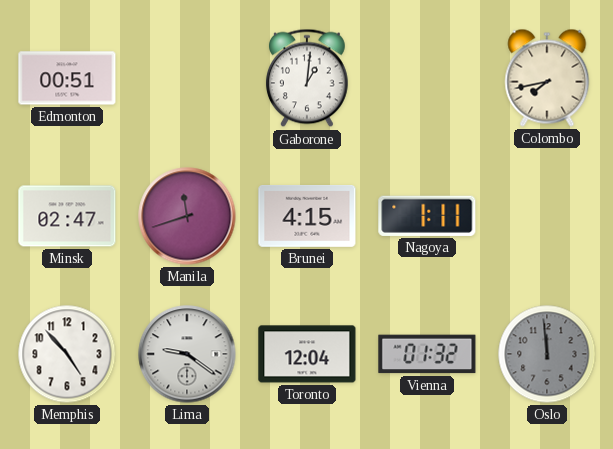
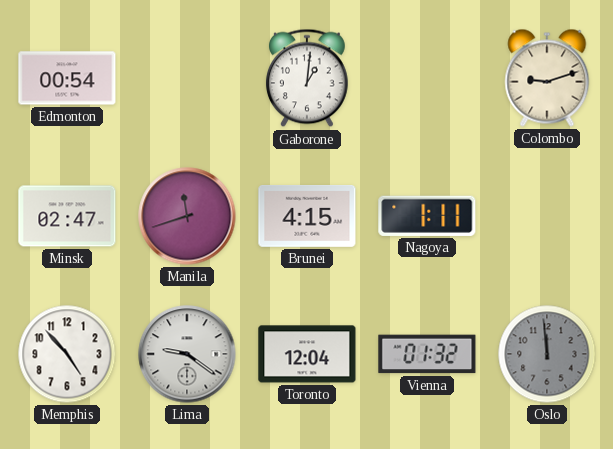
Edmonton: 00:51 -> 00:54 (67, 78)
Colombo: 7:43 -> 9:12 (547, 78)
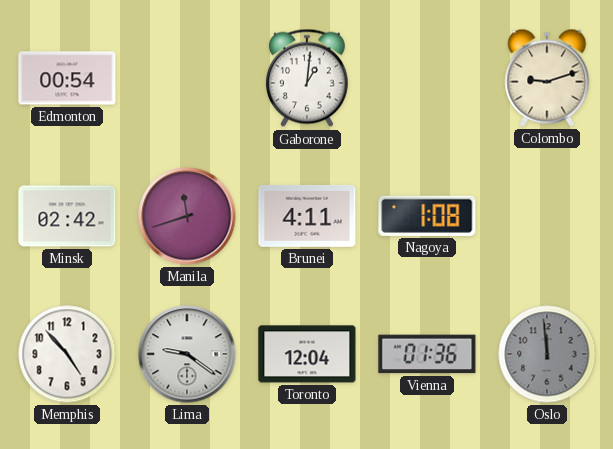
Minsk: 02:47 -> 02:42 (67, 216)
Brunei: 4:15 -> 4:11 (307, 217)
Nagoya: 1:11 -> 1:08 (427, 216)
Vienna: 01:32 -> 01:36 (427, 354)
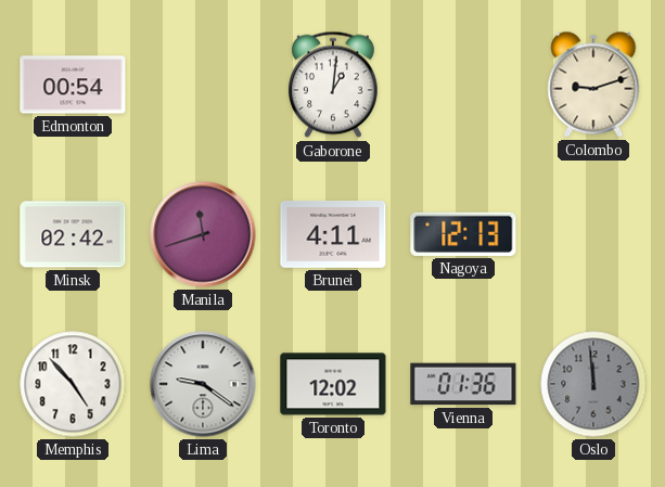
Nagoya: 1:08 -> 12:13 (463, 234)
Toronto: 12:04 -> 12:02 (333, 384)
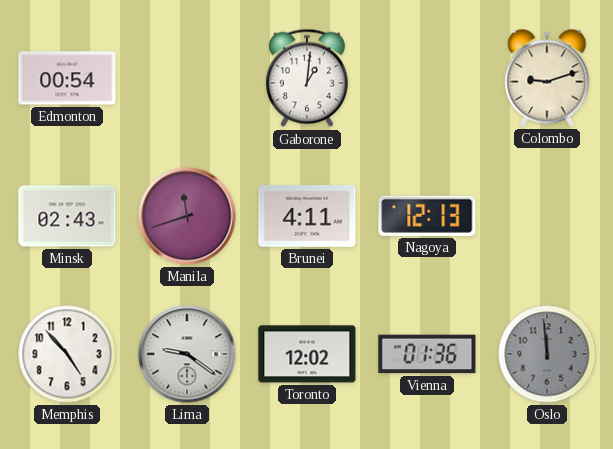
Minsk: 02:42 -> 02:43 (67, 216)
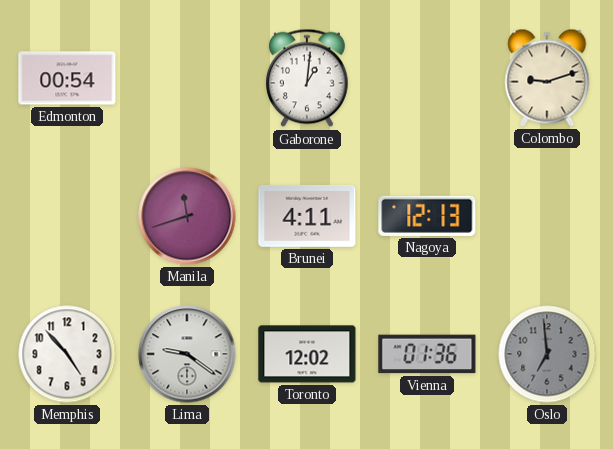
Minsk: 02:43 -> none (67, 216)
Oslo: 11:59 -> 6:59 (547, 354)
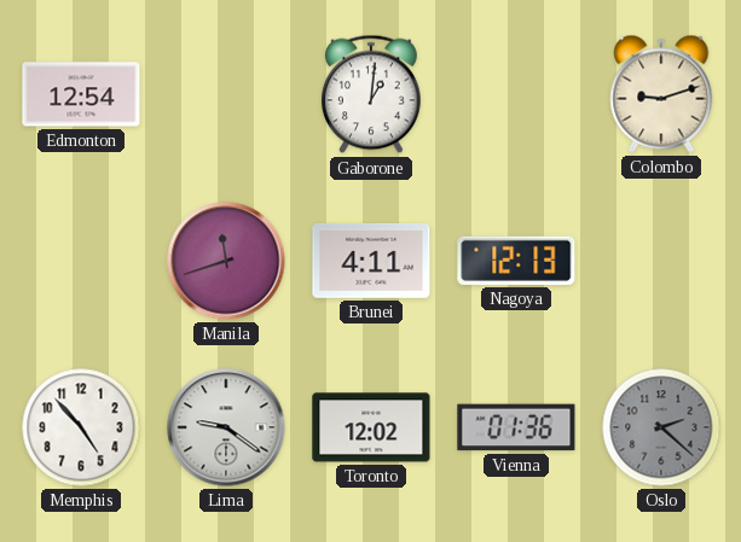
Edmonton: 00:54 -> 12:54 (81, 94)
Oslo: 6:59 -> 2:22 (661, 427)
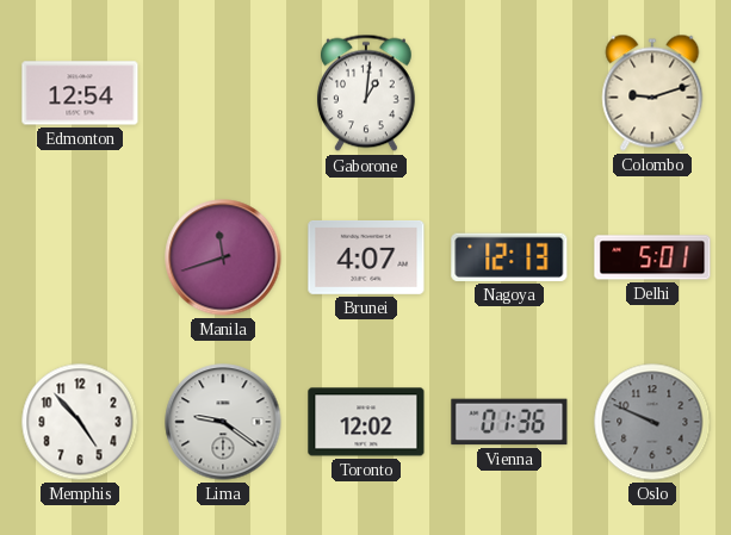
Brunei: 4:11 -> 4:07 (366, 259)
Delhi: none -> 5:01 (652, 257)
Oslo: 2:22 -> 9:49 (652, 422)
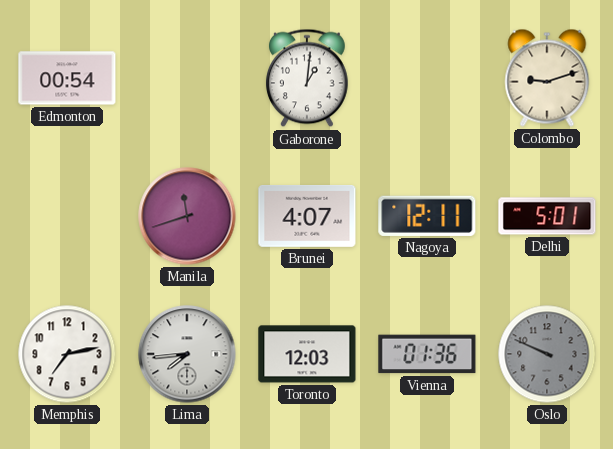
Edmonton: 12:54 -> 00:54 (67, 78)
Nagoya: 12:13 -> 12:11 (427, 216)
Memphis: 4:53 -> 7:13 (67, 354)
Lima: 9:21 -> 7:44 (187, 354)
Toronto: 12:02 -> 12:03 (307, 354)
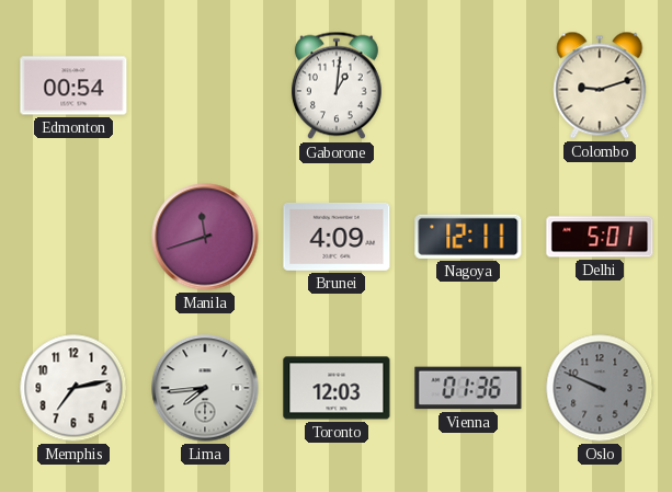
Brunei: 4:07 -> 4:09 (337, 238)
